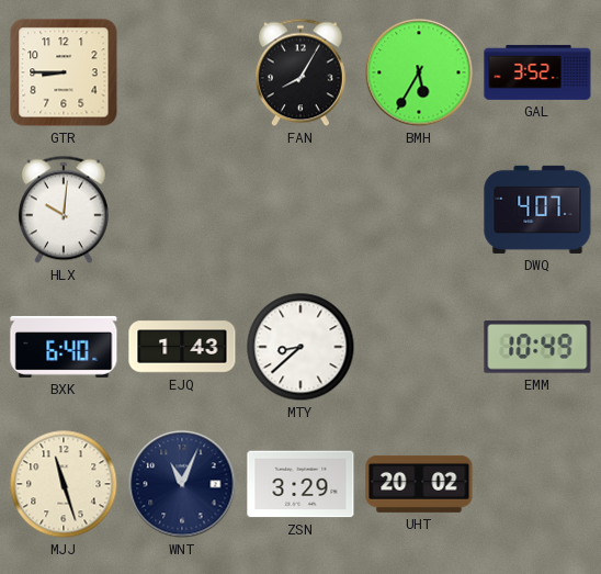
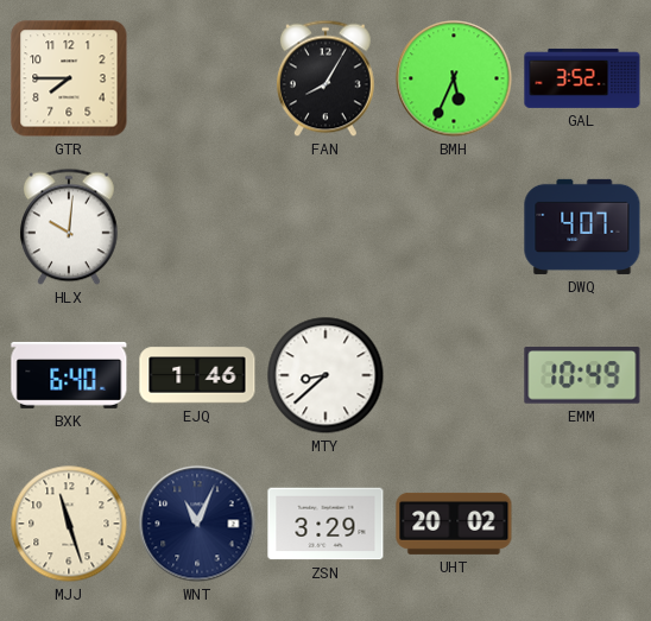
GTR: 8:45 -> 7:45 (69, 78)
BMH: 5:35 -> 5:34 (454, 78)
EJQ: 1:43 -> 1:46 (197, 375)
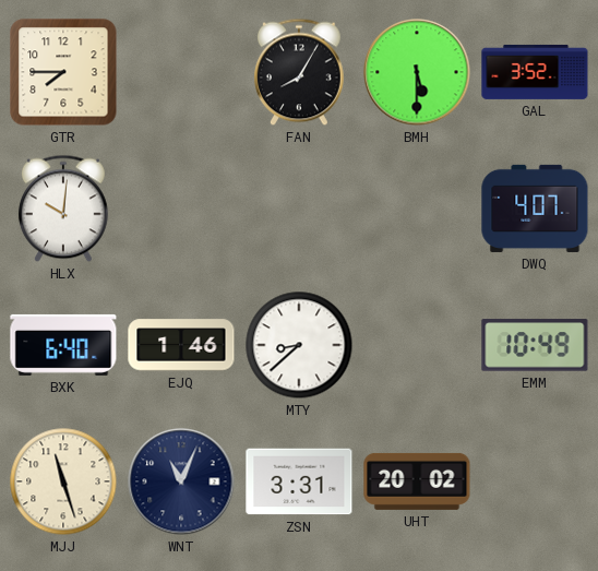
BMH: 5:34 -> 5:30 (417, 72)
ZSN: 3:29 -> 3:31 (299, 481)
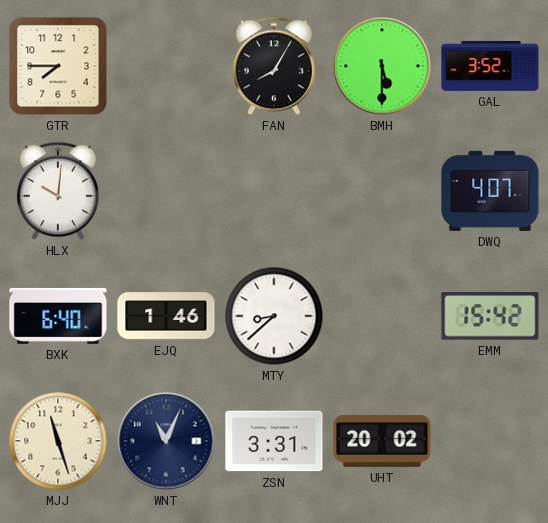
EMM: 10:49 -> 15:42 (490, 316)
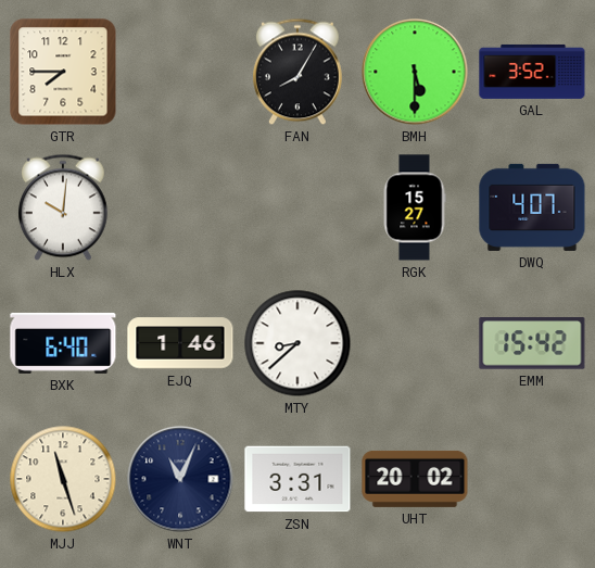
RGK: none -> 15:27 (415, 207)
